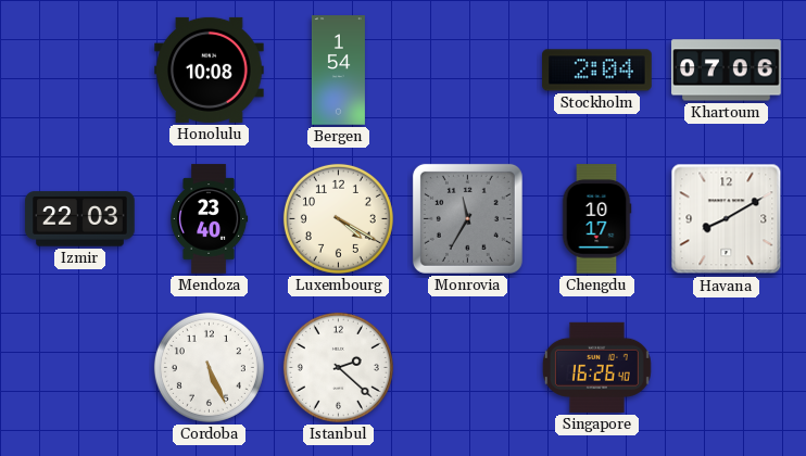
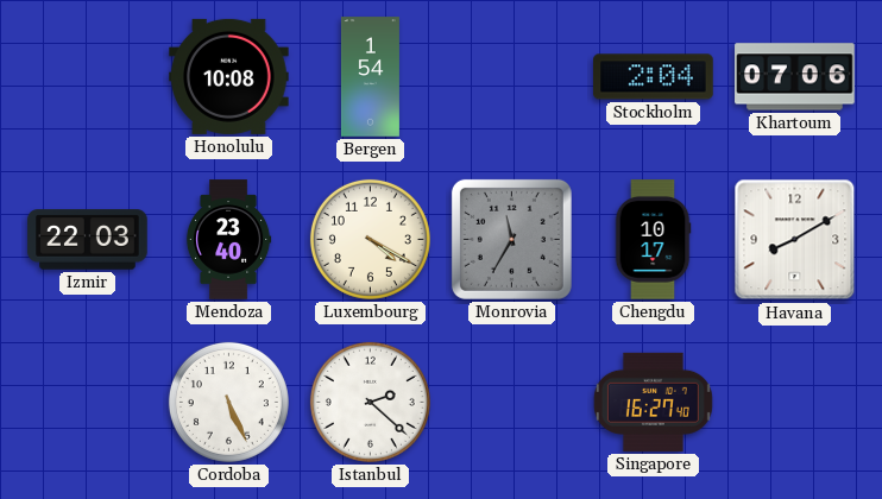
Singapore: 16:26 -> 16:27 (653, 402)
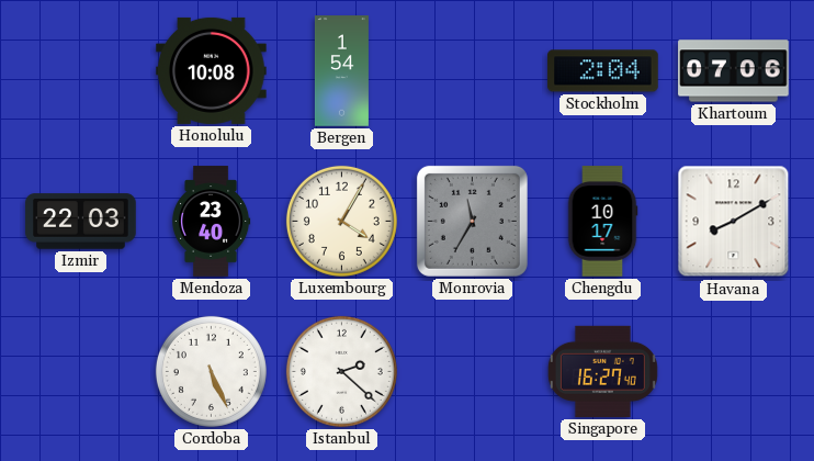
Luxembourg: 4:20 -> 4:05 (341, 221)
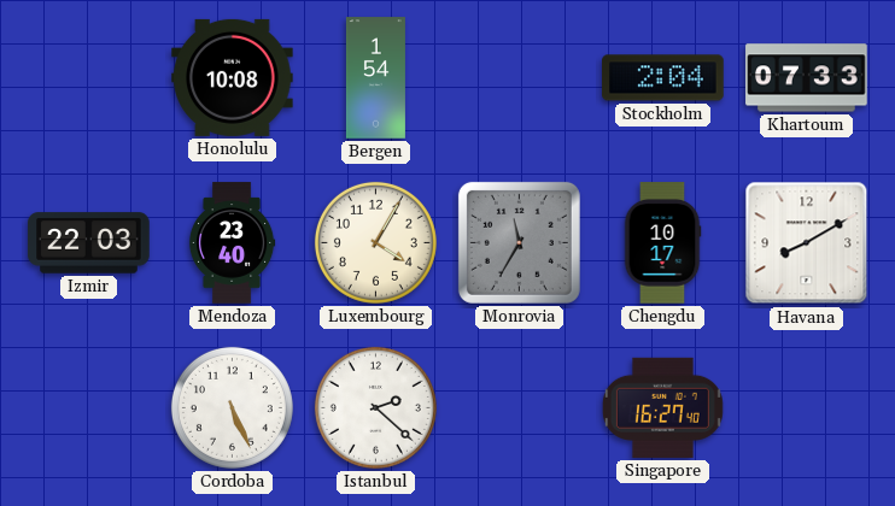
Khartoum: 07:06 -> 07:33 (807, 78)
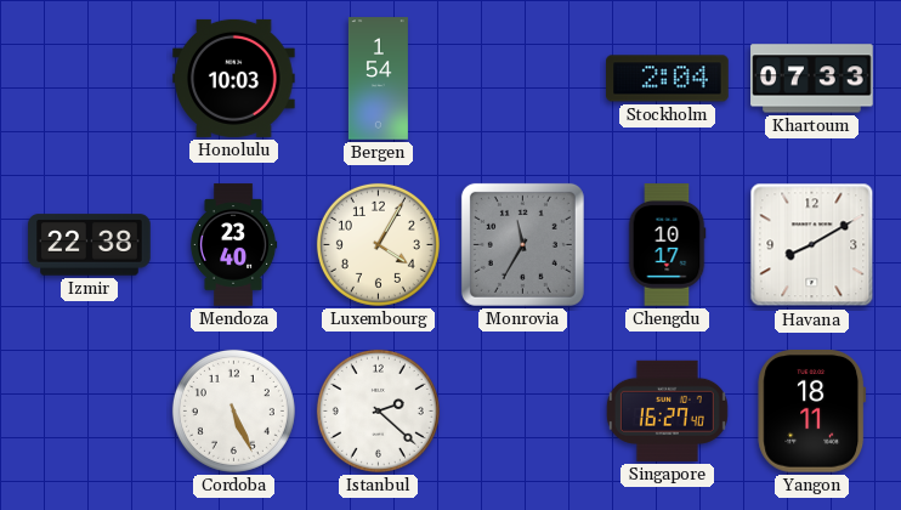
Honolulu: 10:08 -> 10:03 (234, 78)
Izmir: 22:03 -> 22:38 (90, 245)
Yangon: none -> 18:11 (812, 412)
